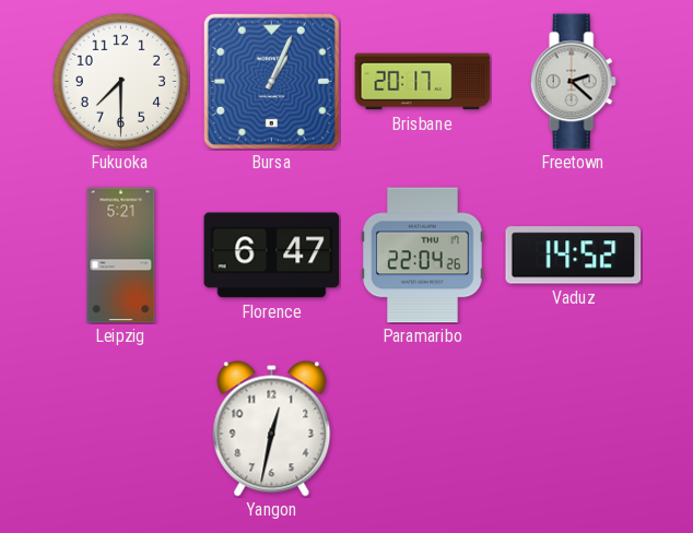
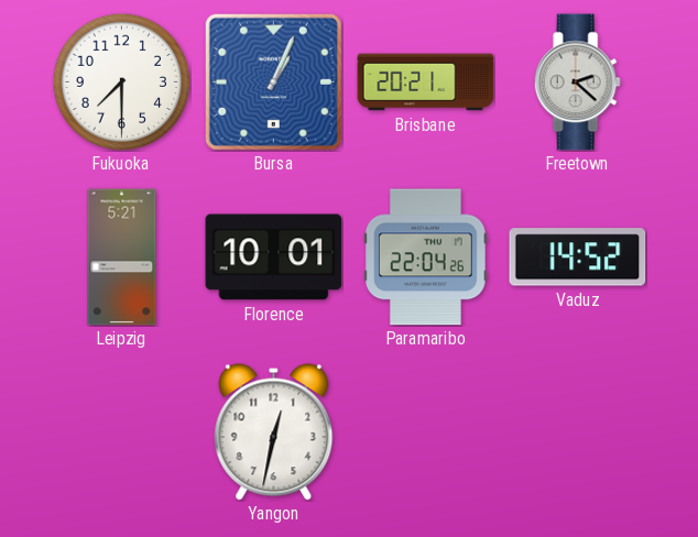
Brisbane: 20:17 -> 20:21 (426, 83)
Florence: 6:47 -> 10:01 (274, 257)
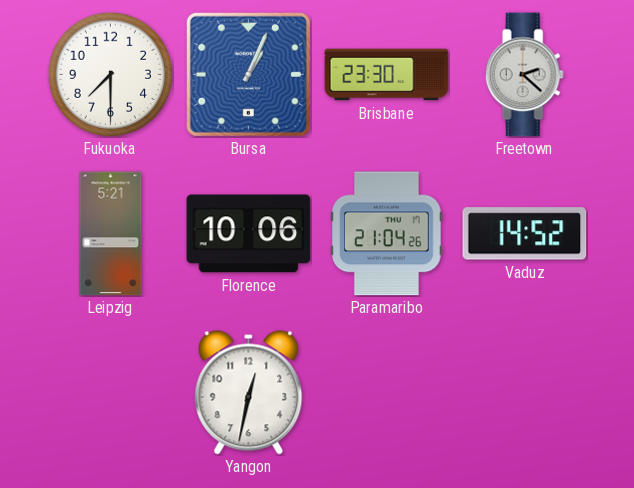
Brisbane: 20:21 -> 23:30 (387, 75)
Florence: 10:01 -> 10:06 (249, 234)
Paramaribo: 22:04 -> 21:04 (387, 234)
